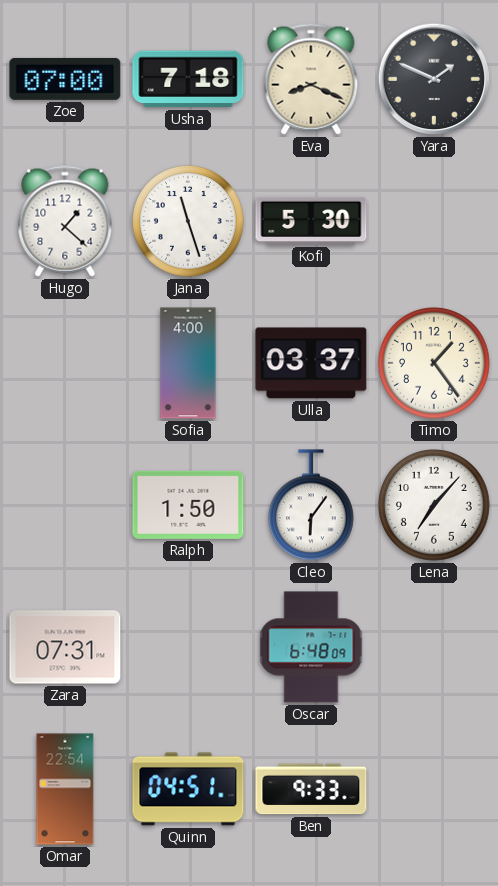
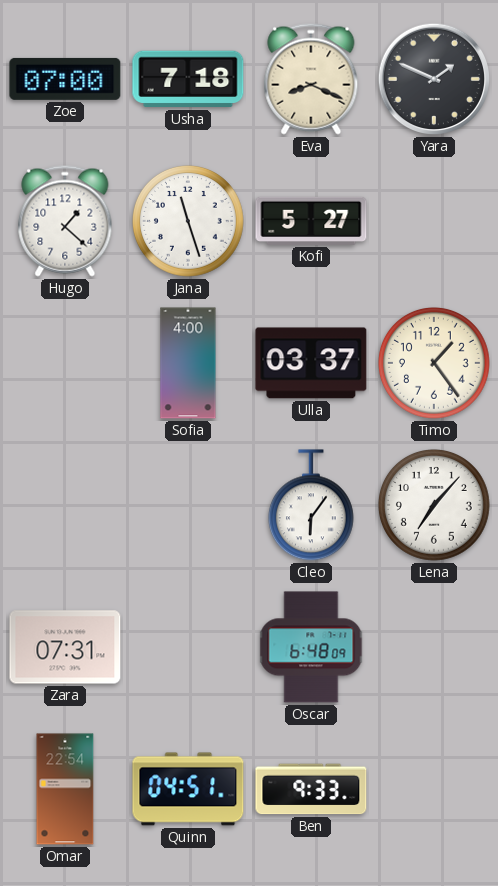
Kofi: 5:30 -> 5:27 (311, 221)
Ralph: 1:50 -> none (188, 505)
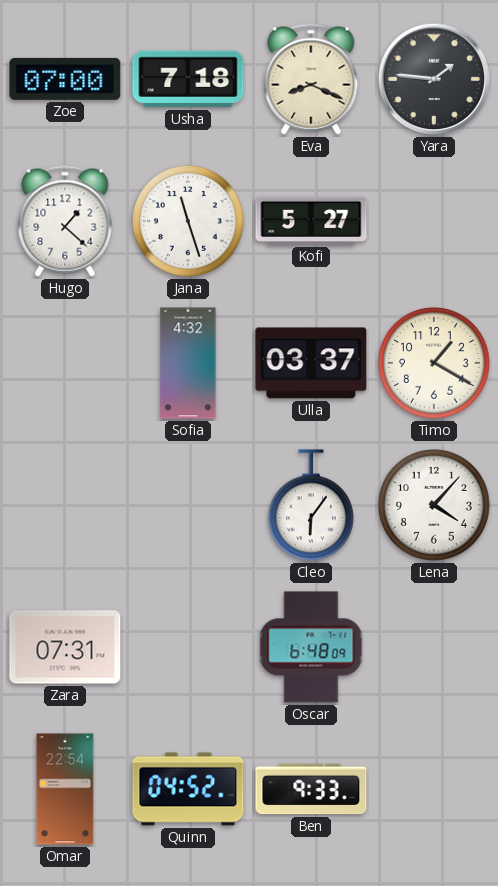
Yara: 1:49 -> 1:46 (434, 79)
Sofia: 4:00 -> 4:32 (188, 363)
Timo: 1:24 -> 1:20 (435, 364)
Lena: 7:07 -> 4:07 (435, 506)
Quinn: 04:51 -> 04:52 (188, 789)
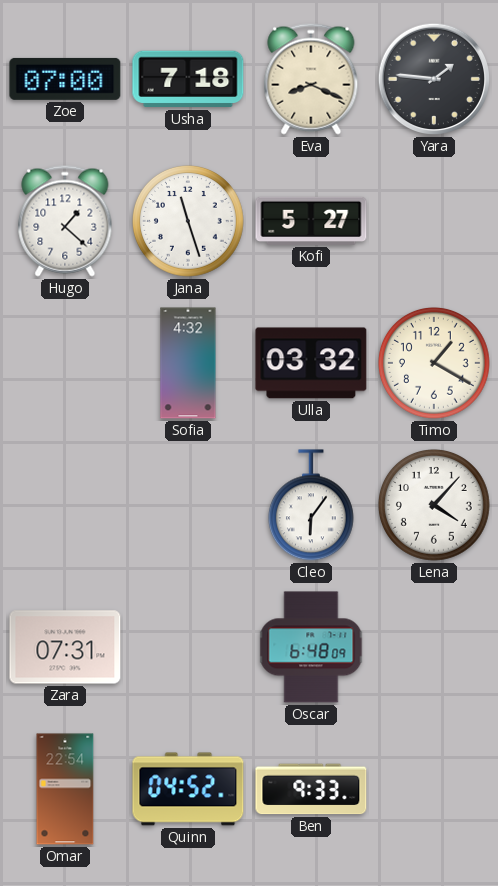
Ulla: 03:37 -> 03:32 (311, 363)
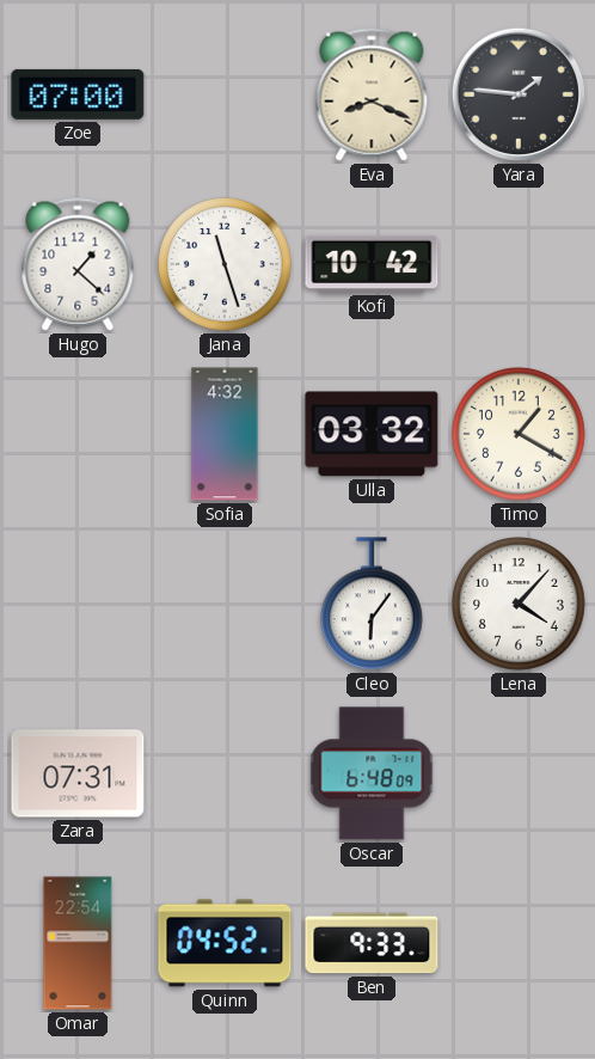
Usha: 7:18 -> none (188, 79)
Kofi: 5:27 -> 10:42 (372, 264)
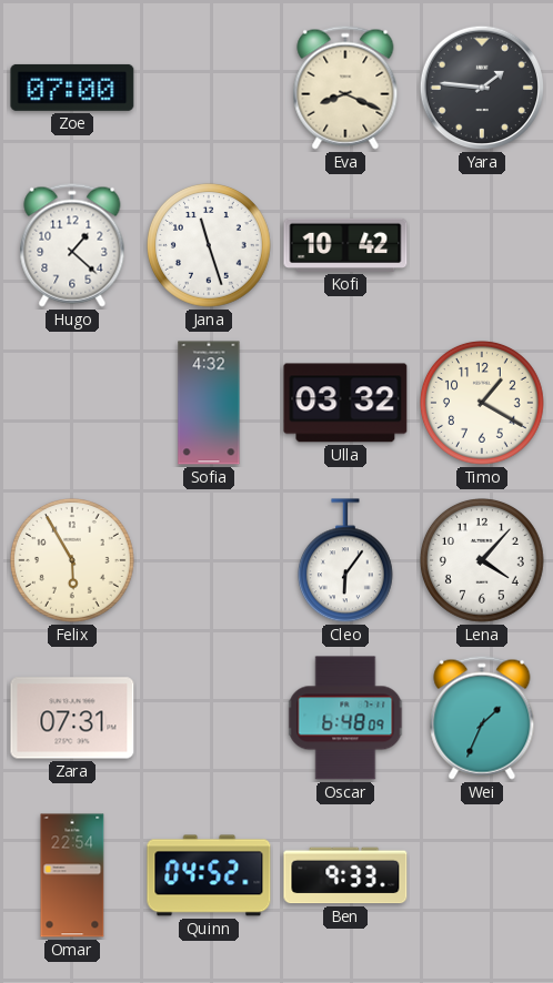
Felix: none -> 5:55 (73, 561)
Wei: none -> 1:34 (482, 718)
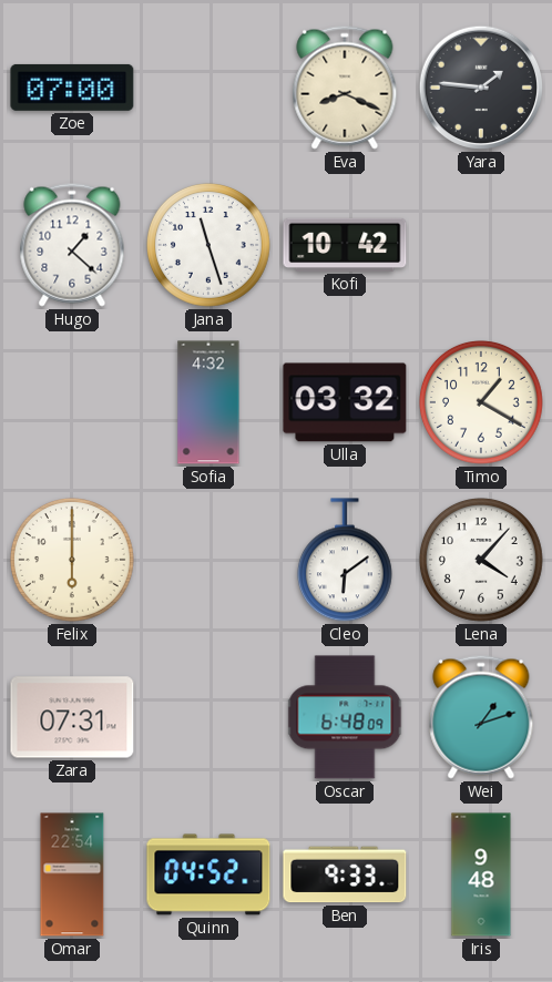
Felix: 5:55 -> 6:00 (73, 561)
Cleo: 6:06 -> 6:09 (345, 561)
Wei: 1:34 -> 1:12 (481, 717)
Iris: none -> 9:48 (481, 874)
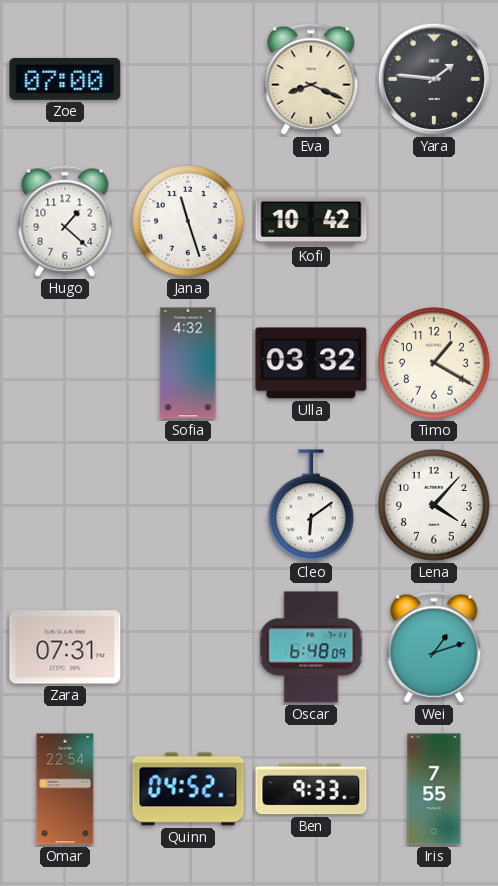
Felix: 6:00 -> none (73, 561)
Iris: 9:48 -> 7:55 (434, 789)
